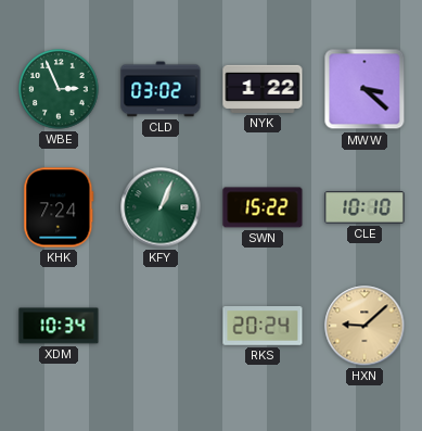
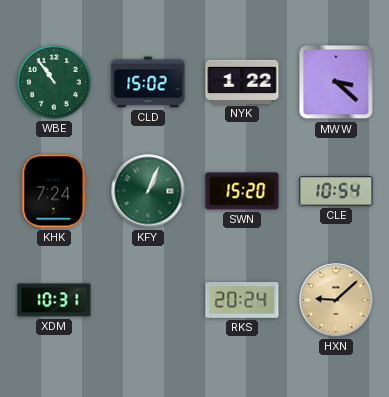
WBE: 2:56 -> 10:54 (54, 82)
CLD: 03:02 -> 15:02 (148, 82)
SWN: 15:22 -> 15:20 (242, 191)
CLE: 10:10 -> 10:54 (336, 191)
XDM: 10:34 -> 10:31 (54, 300)
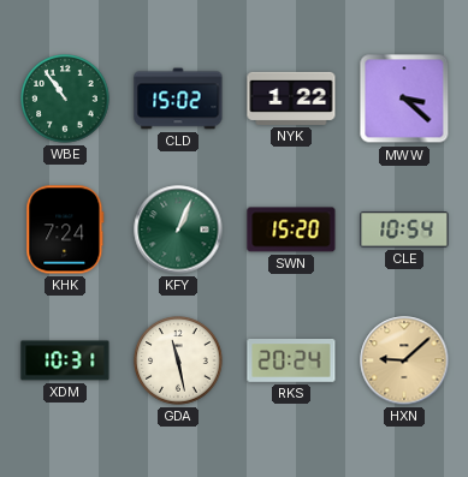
GDA: none -> 11:28 (178, 360)
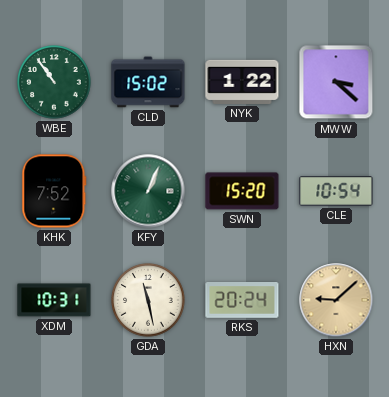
KHK: 7:24 -> 7:52 (54, 191)
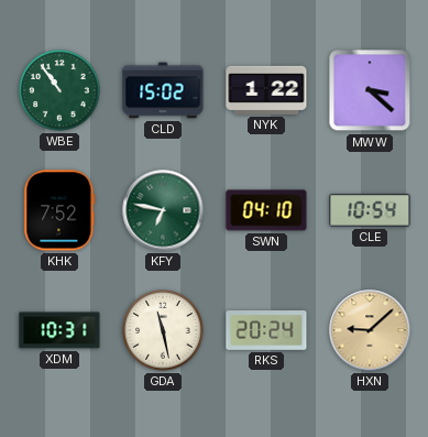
KFY: 1:04 -> 6:47 (163, 210)
SWN: 15:20 -> 04:10 (266, 210)
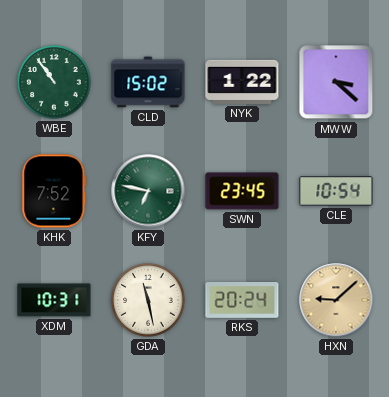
SWN: 04:10 -> 23:45 (242, 191)
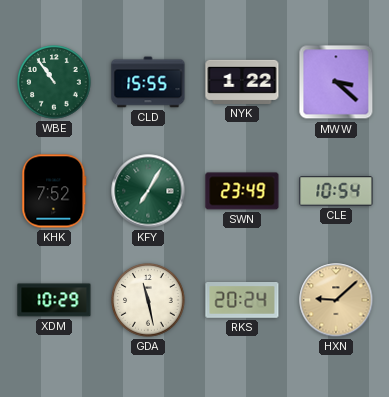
CLD: 15:02 -> 15:55 (148, 82)
KFY: 6:47 -> 7:05 (148, 191)
SWN: 23:45 -> 23:49 (242, 191)
XDM: 10:31 -> 10:29 (54, 300)
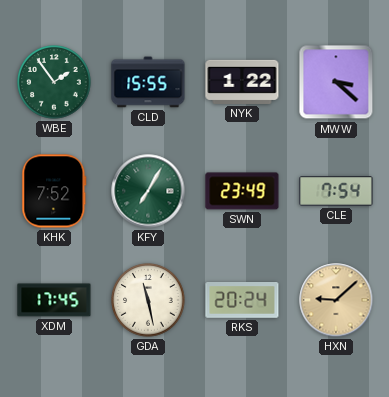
WBE: 10:54 -> 1:54 (54, 82)
CLE: 10:54 -> 7:54 (336, 191)
XDM: 10:29 -> 17:45 (54, 300)
